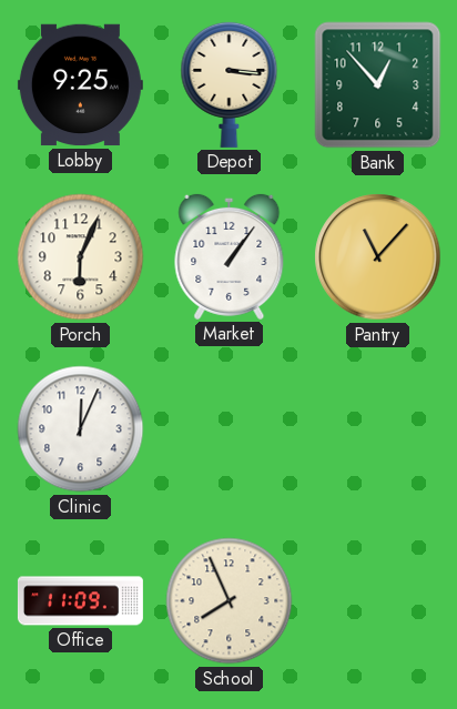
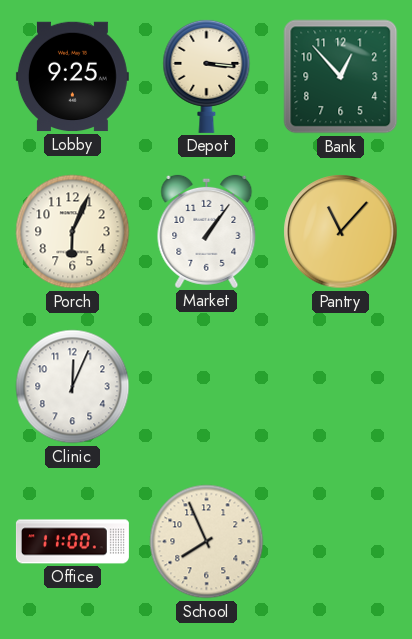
Office: 11:09 -> 11:00 (72, 542)
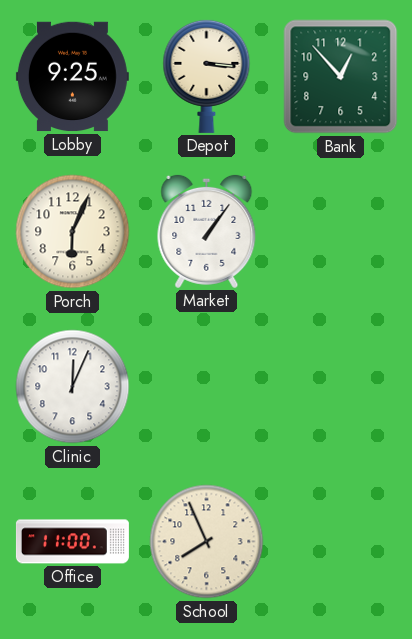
Pantry: 11:07 -> none (341, 232)
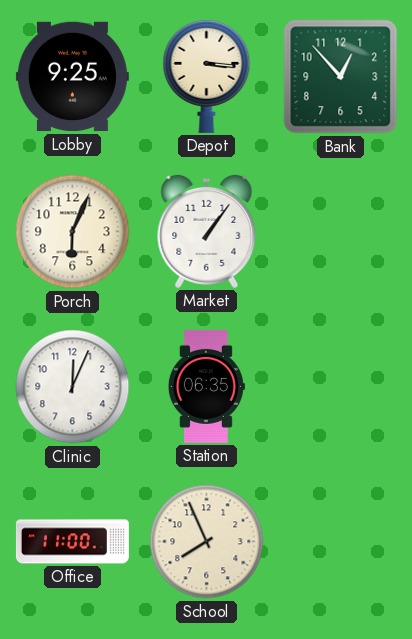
Station: none -> 06:35 (206, 386)
